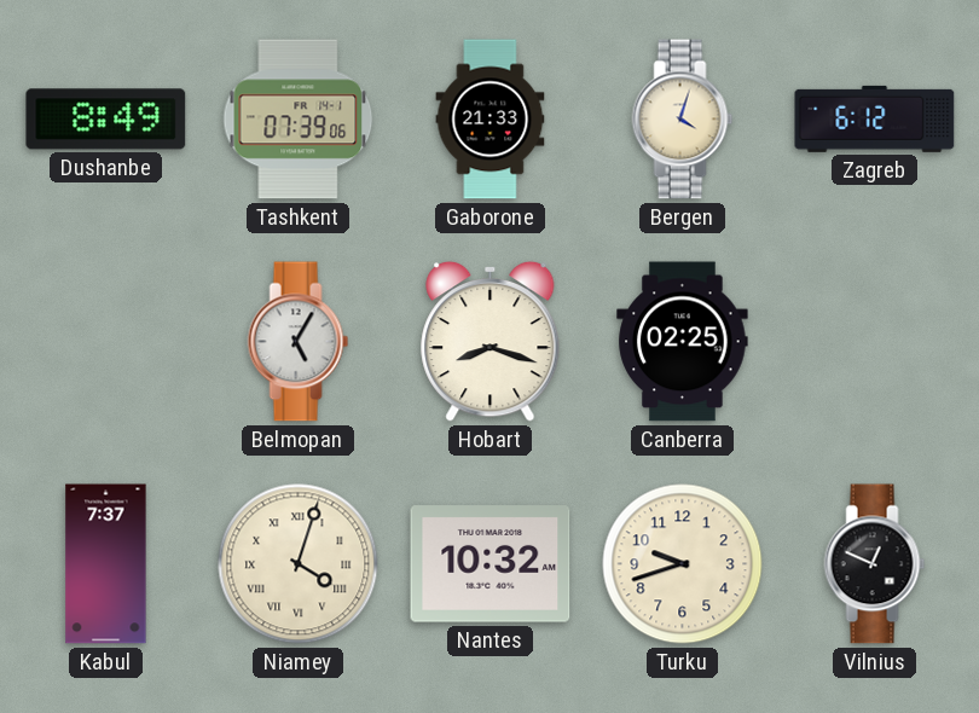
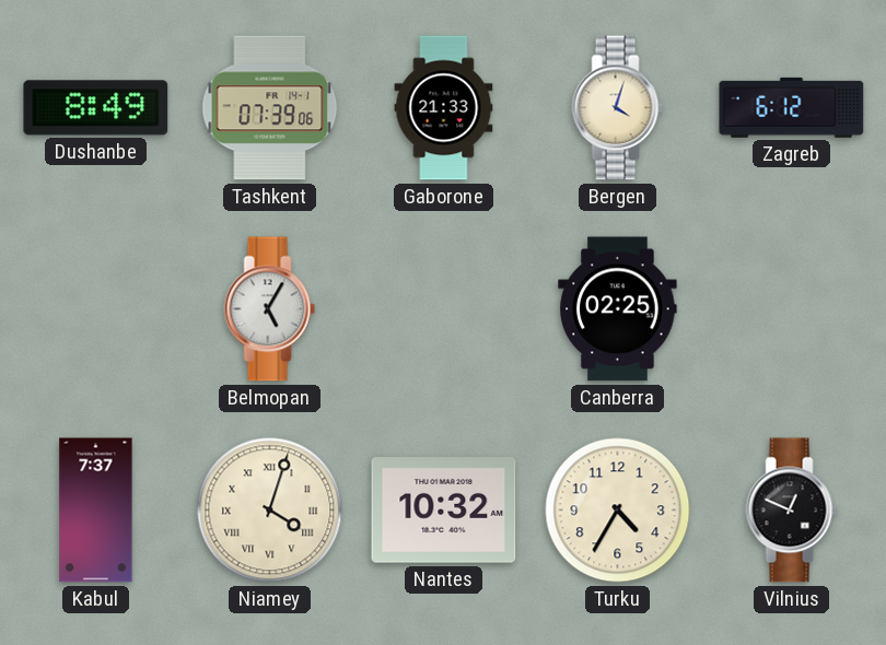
Hobart: 8:18 -> none (491, 341)
Turku: 9:42 -> 4:35 (618, 511)
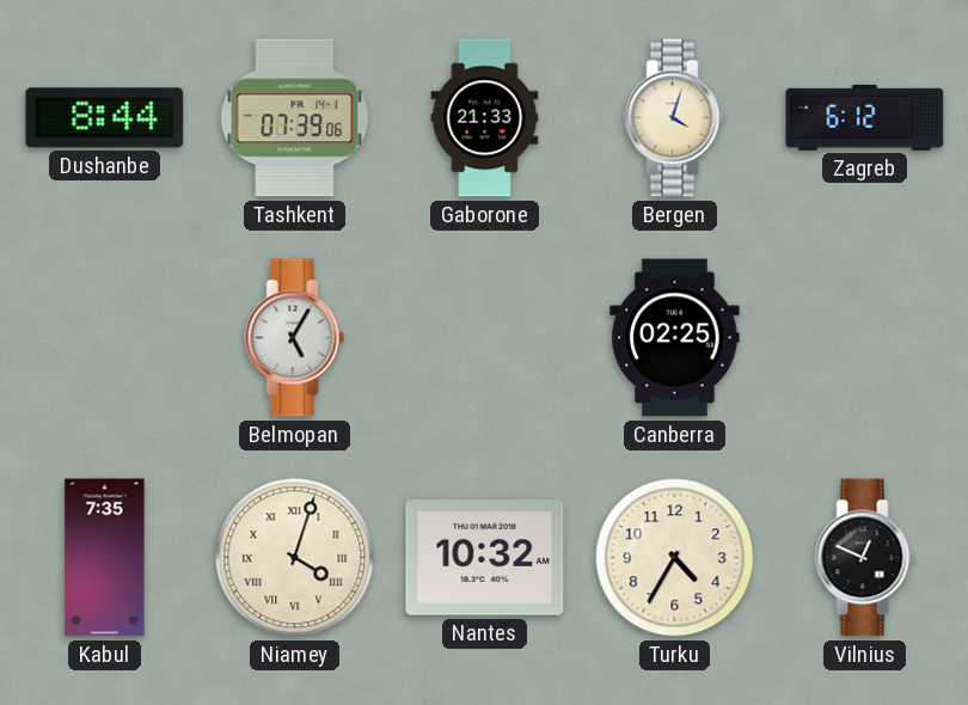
Dushanbe: 8:49 -> 8:44 (105, 118)
Kabul: 7:37 -> 7:35 (105, 558)
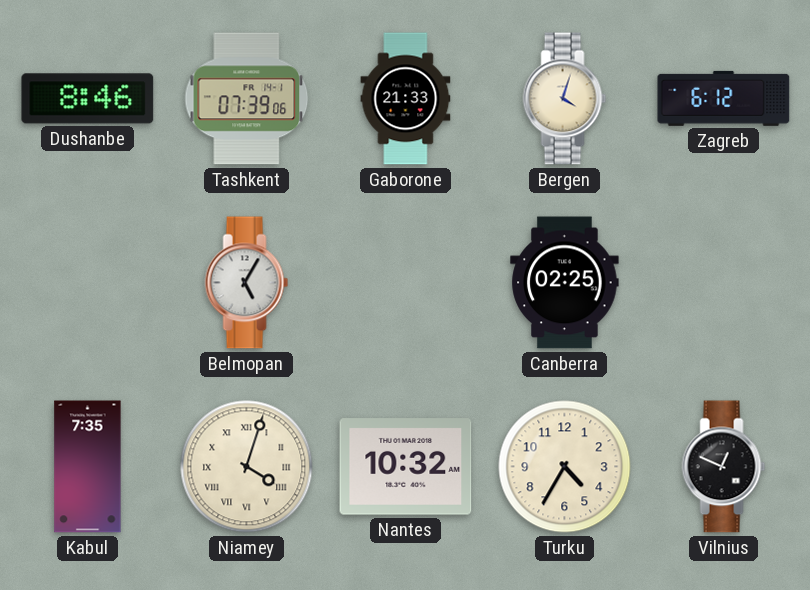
Dushanbe: 8:44 -> 8:46 (88, 99)
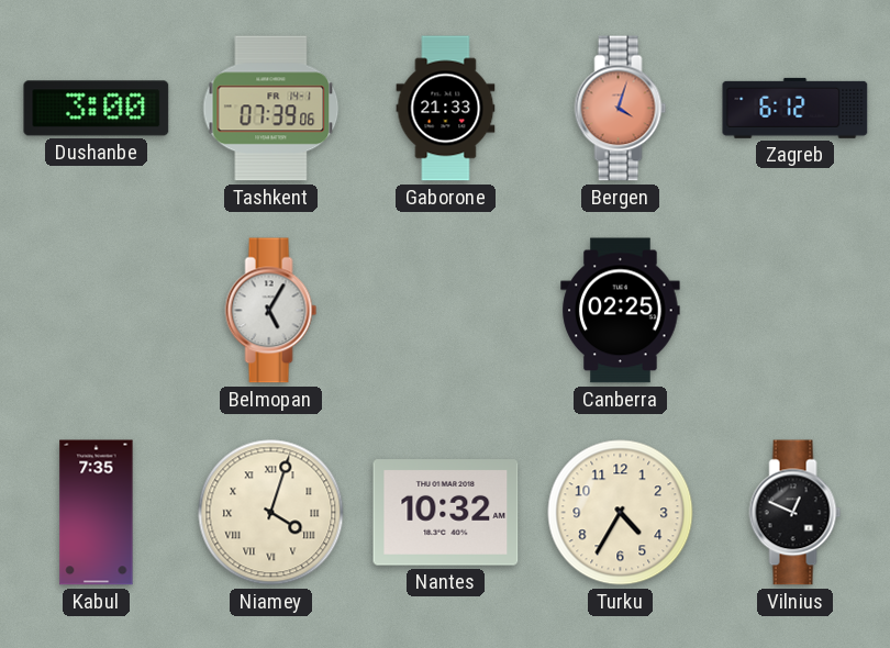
Dushanbe: 8:46 -> 3:00 (97, 109)
Bergen dial: cream -> salmon (621, 109)
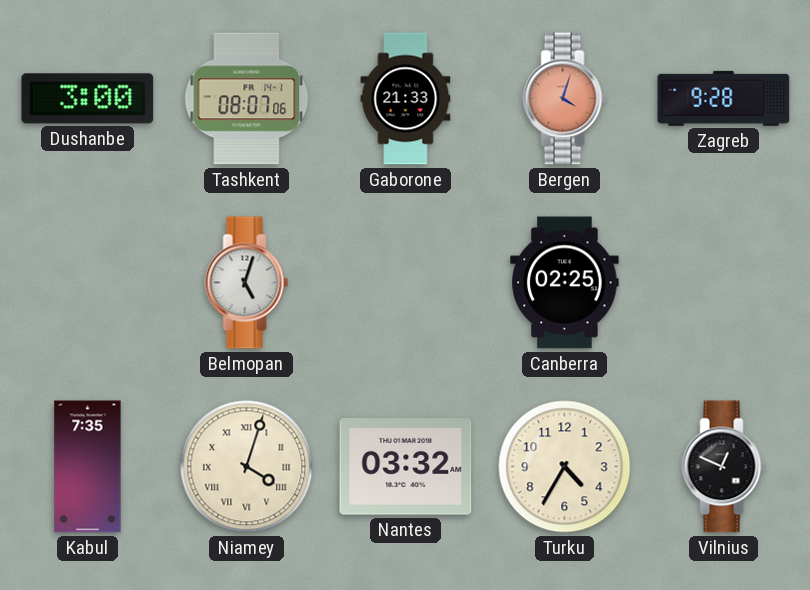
Tashkent: 07:39 -> 08:07 (247, 99)
Zagreb: 6:12 -> 9:28 (724, 98)
Belmopan: 5:05 -> 5:03 (247, 283)
Nantes: 10:32 -> 03:32 (406, 467)
